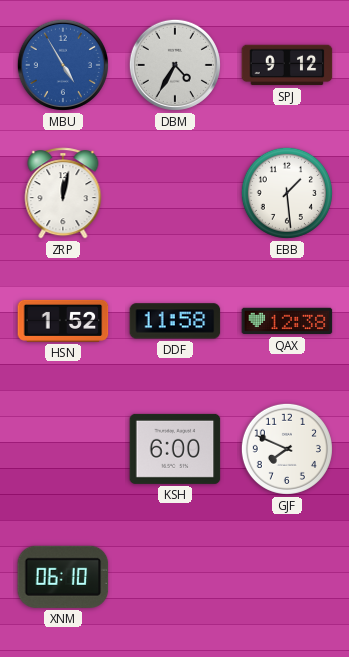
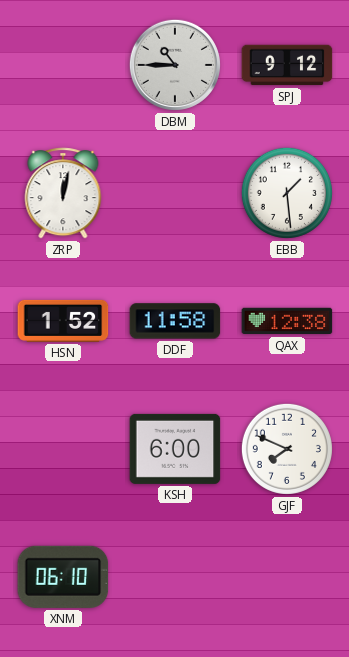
MBU: 4:55 -> none (63, 65)
DBM: 4:35 -> 10:45 (175, 65)
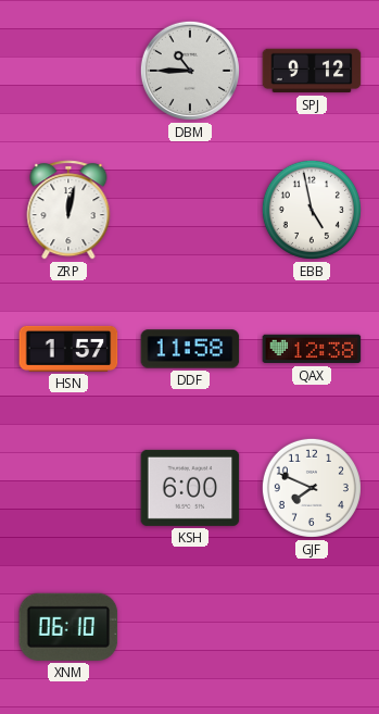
EBB: 1:29 -> 4:58 (312, 210)
HSN: 1:52 -> 1:57 (68, 349)
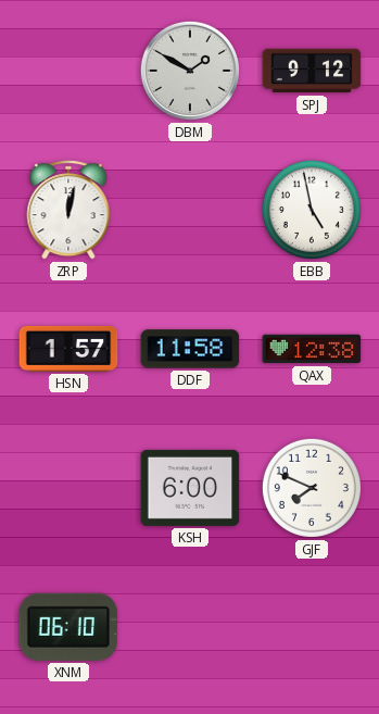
DBM: 10:45 -> 1:50 (190, 71)
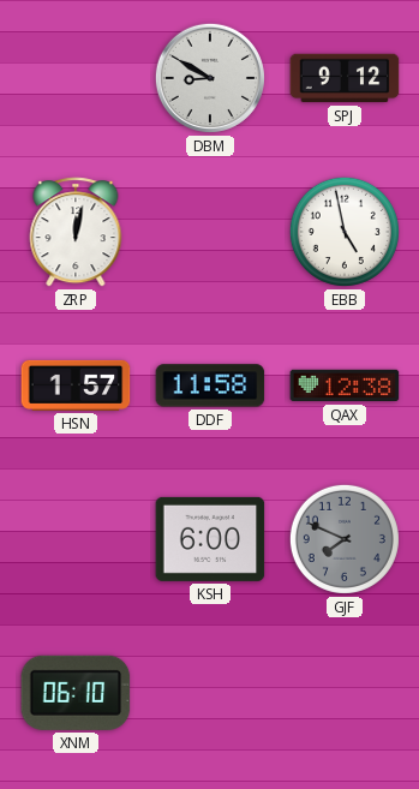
DBM: 1:50 -> 8:50 (210, 78)
GJF dial: white -> grey (345, 539)
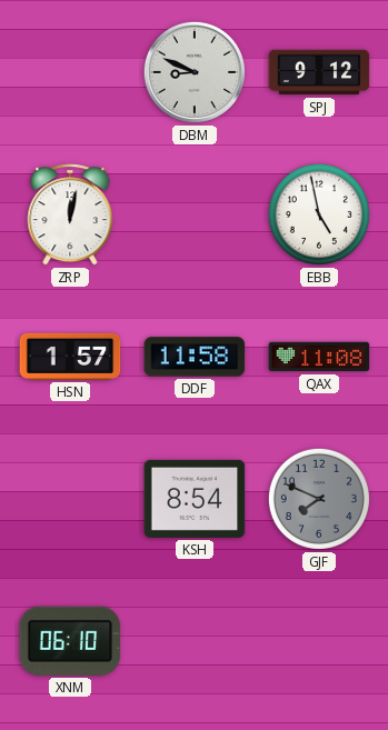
DBM: 8:50 -> 8:49 (195, 72)
QAX: 12:38 -> 11:08 (319, 357)
KSH: 6:00 -> 8:54 (195, 499)
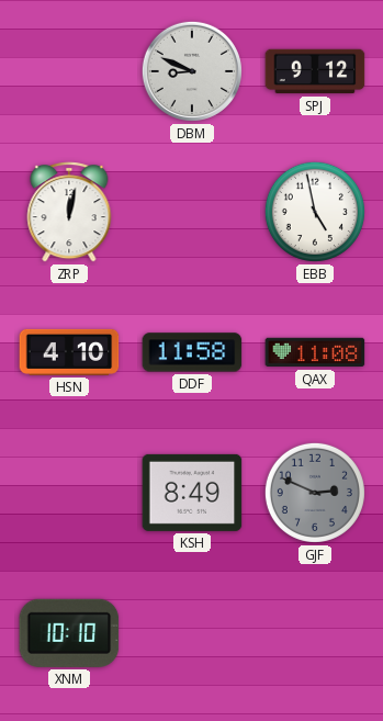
HSN: 1:57 -> 4:10 (69, 352)
KSH: 8:54 -> 8:49 (192, 493)
GJF: 7:49 -> 2:49 (315, 493)
XNM: 06:10 -> 10:10 (69, 633)
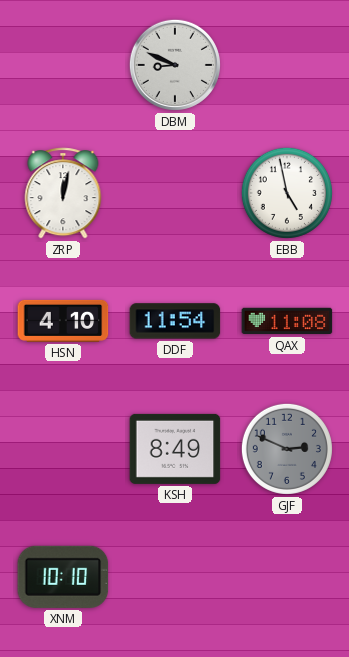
SPJ: 9:12 -> none (315, 71)
DDF: 11:58 -> 11:54 (175, 321)
